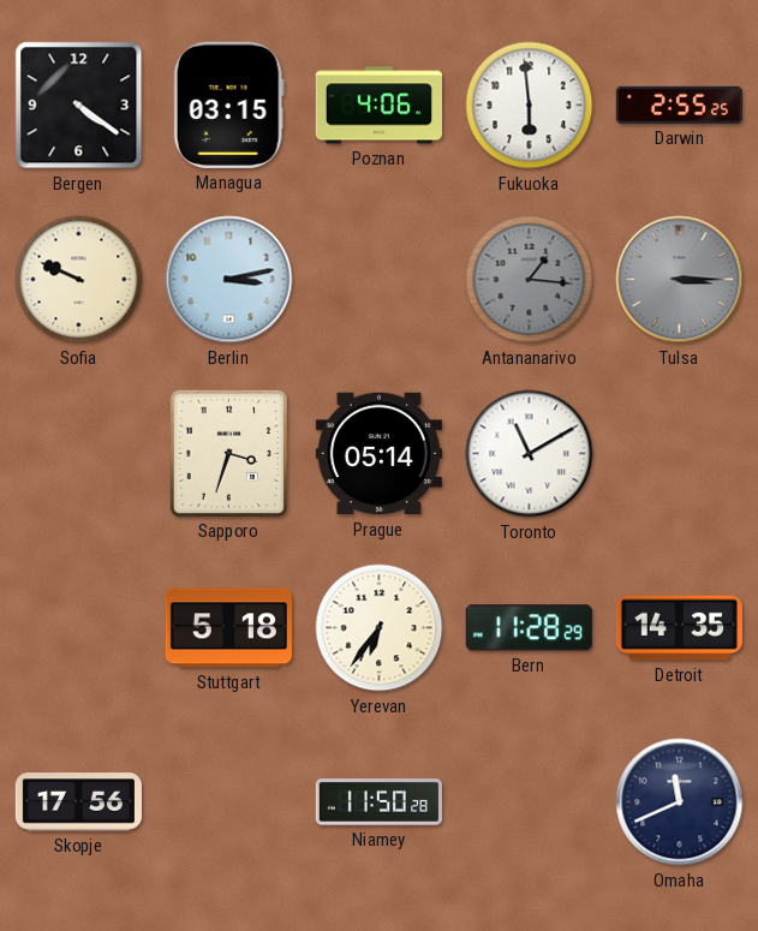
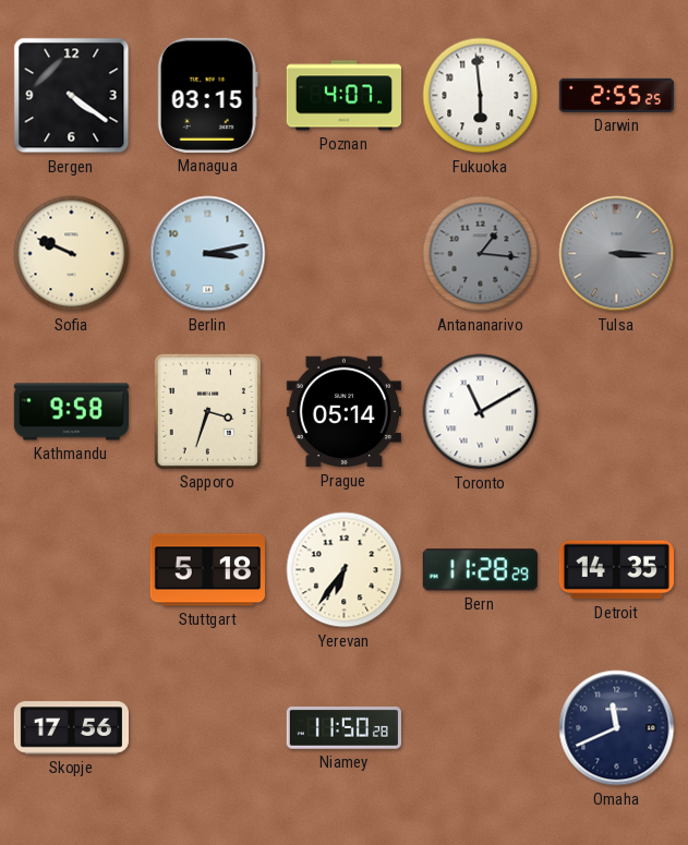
Poznan: 4:06 -> 4:07 (343, 96)
Kathmandu: none -> 9:58 (71, 412)
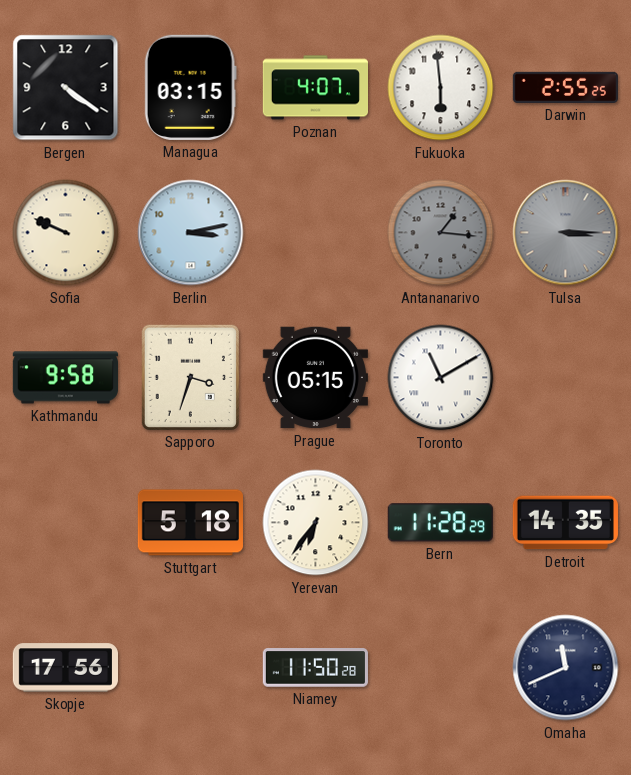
Prague: 05:14 -> 05:15 (315, 378)
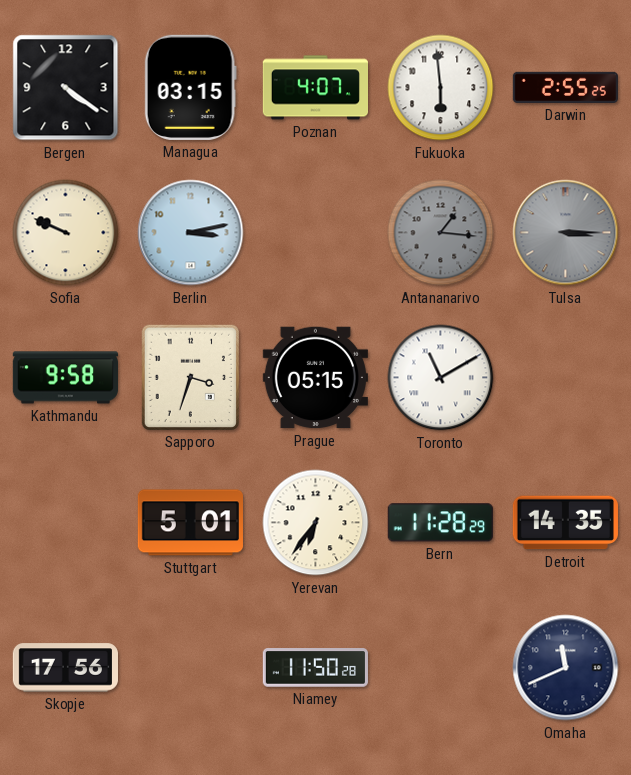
Stuttgart: 5:18 -> 5:01 (190, 523)
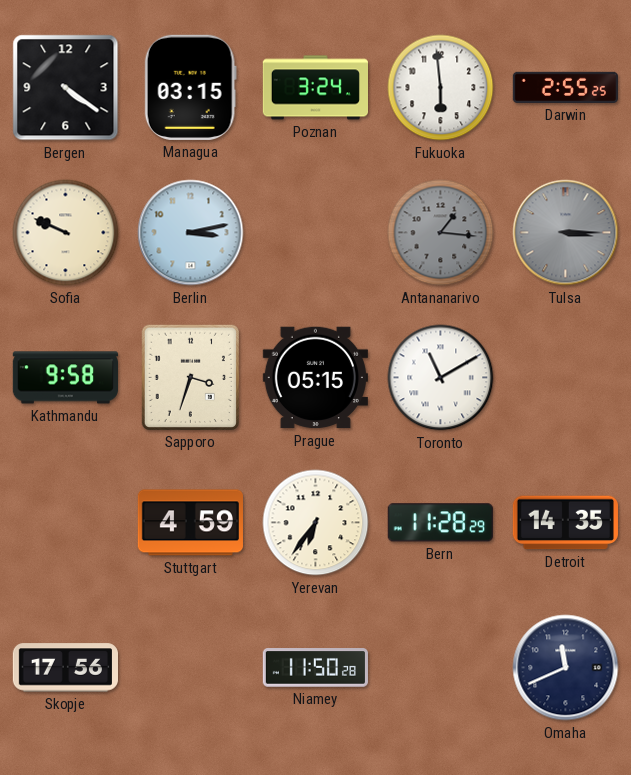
Poznan: 4:07 -> 3:24 (315, 88)
Stuttgart: 5:01 -> 4:59 (190, 523)
